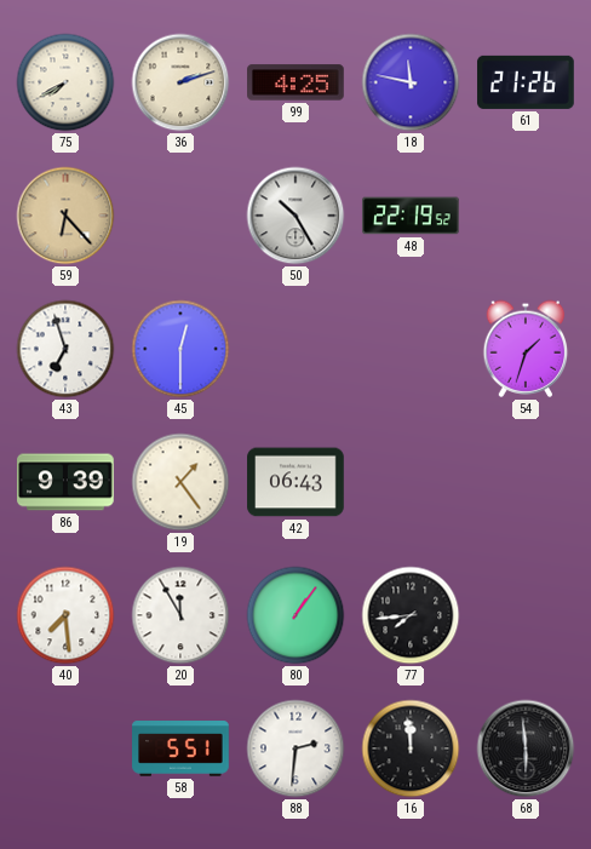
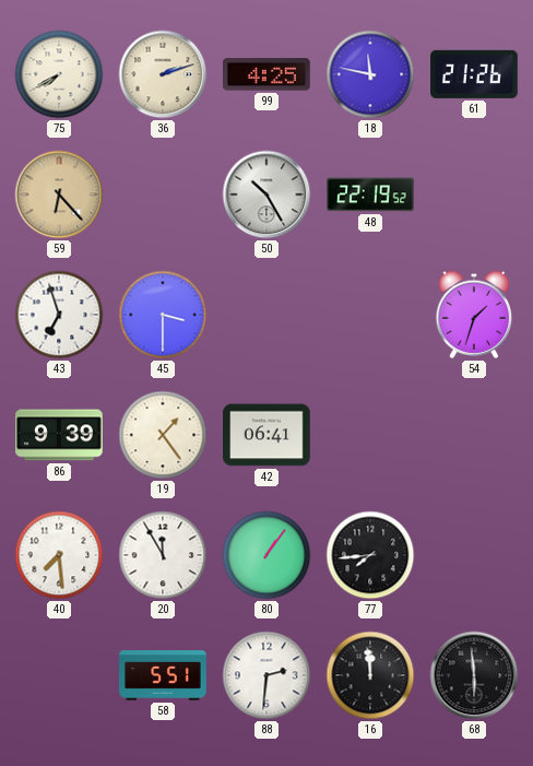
45: 12:30 -> 3:30 (163, 315)
42: 06:43 -> 06:41 (266, 435)
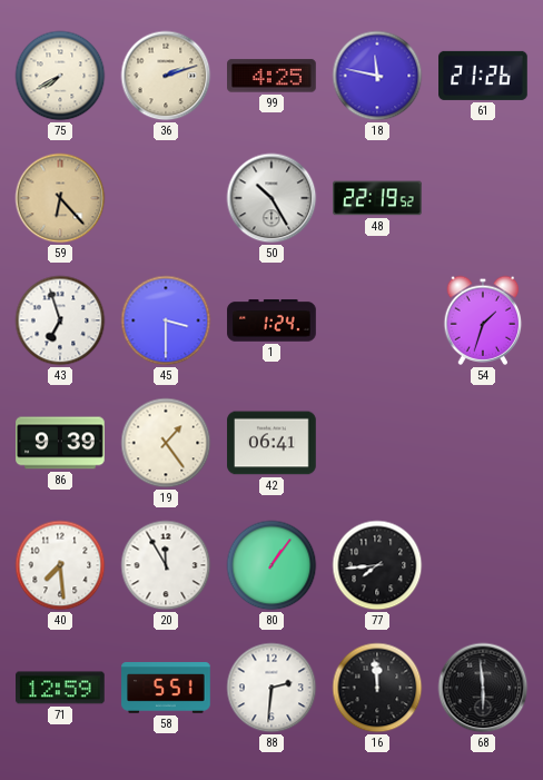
1: none -> 1:24 (271, 320)
71: none -> 12:59 (61, 688)
